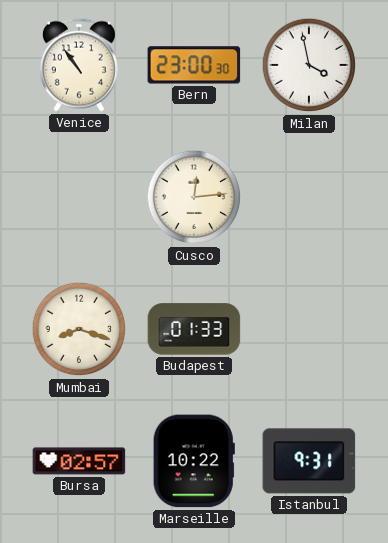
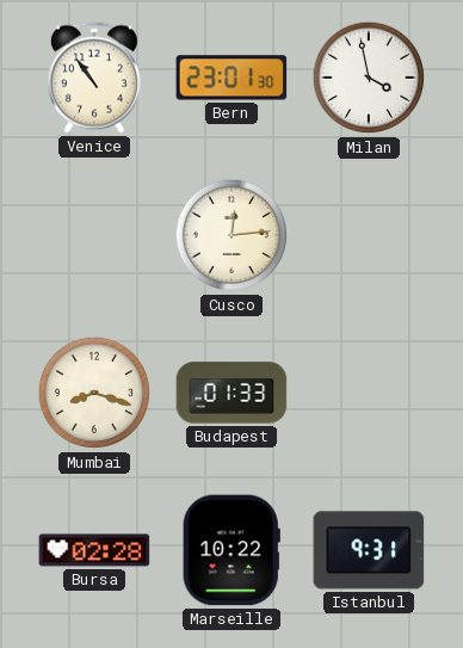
Bern: 23:00 -> 23:01 (231, 78)
Bursa: 02:57 -> 02:28 (94, 550)
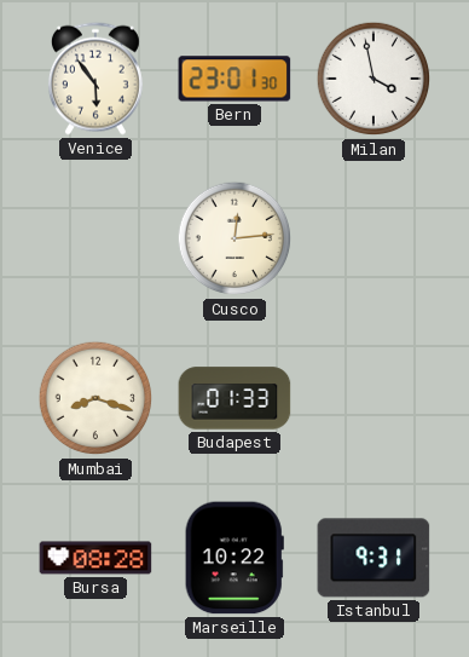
Venice: 10:54 -> 5:54 (95, 79)
Bursa: 02:28 -> 08:28 (95, 558)
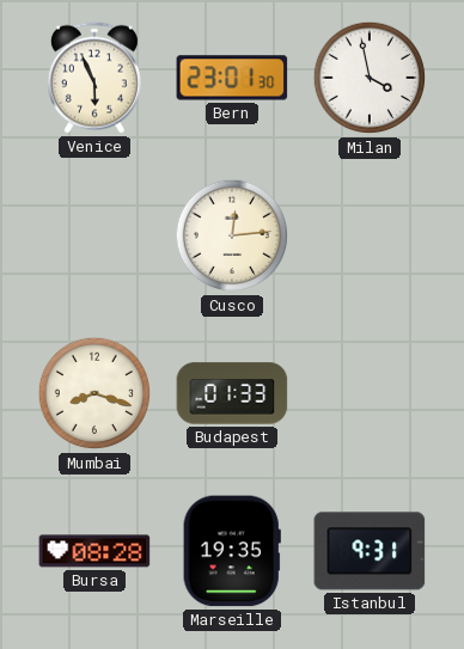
Venice: 5:54 -> 5:56 (94, 78)
Marseille: 10:22 -> 19:35 (232, 551)
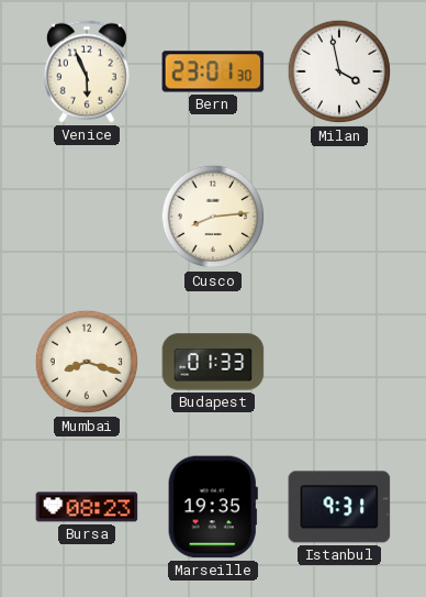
Cusco: 12:14 -> 8:14 (213, 217)
Bursa: 08:28 -> 08:23 (87, 507)
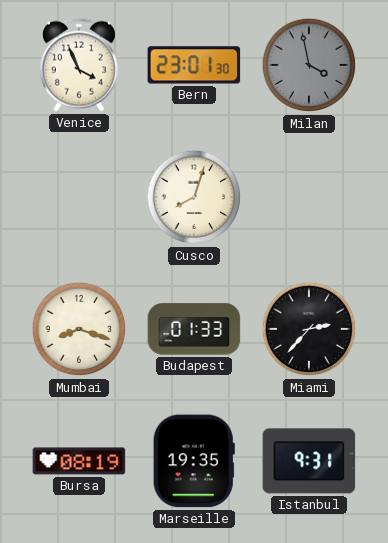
Venice: 5:56 -> 3:56 (79, 65)
Milan dial: white -> grey (309, 65)
Cusco: 8:14 -> 8:03 (194, 197)
Miami: none -> 2:37 (309, 329)
Bursa: 08:23 -> 08:19 (79, 461)
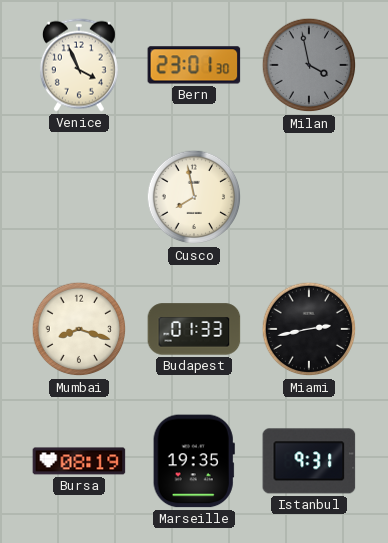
Cusco: 8:03 -> 7:58 (194, 197)
Miami: 2:37 -> 2:43 (309, 329)
